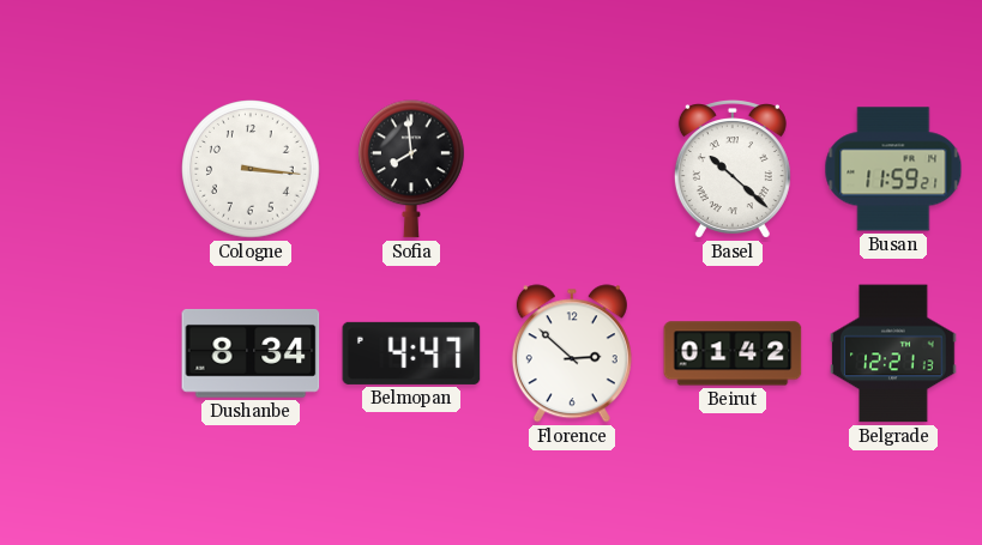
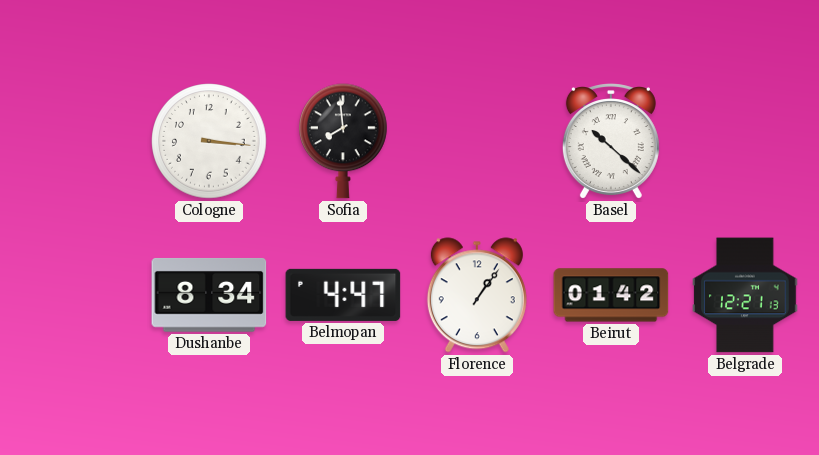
Busan: 11:59 -> none (893, 169)
Florence: 2:52 -> 1:06 (477, 295)
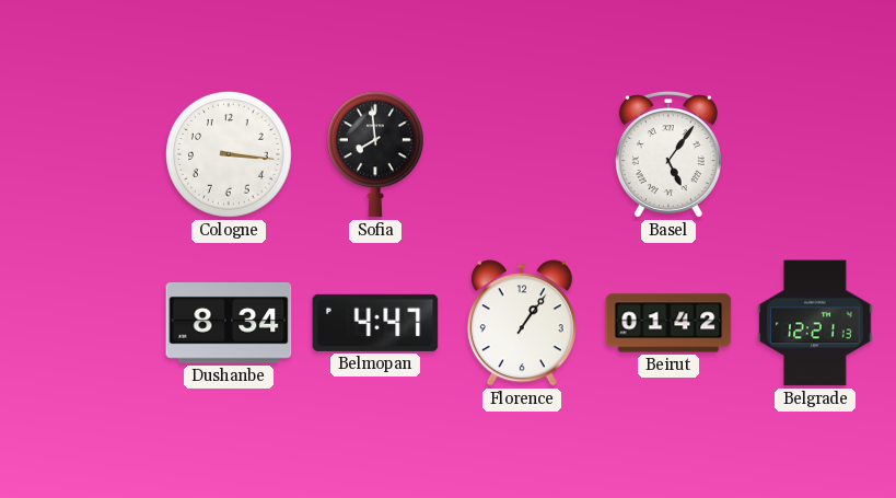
Basel: 10:22 -> 5:06 (668, 154)
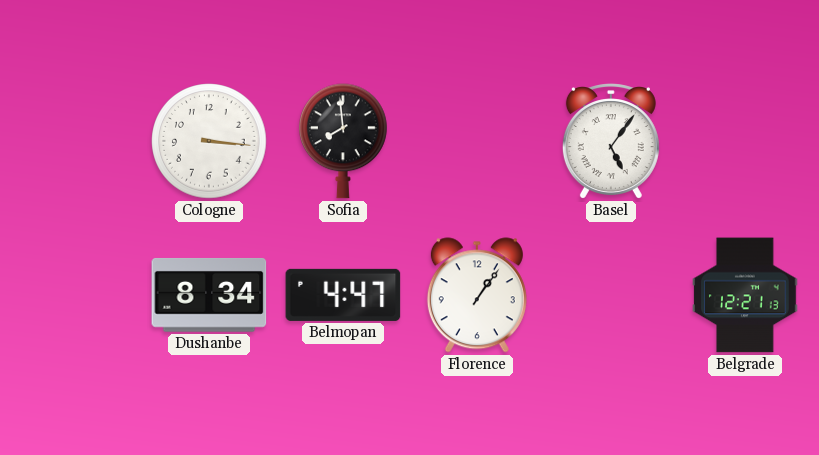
Beirut: 01:42 -> none (668, 323)
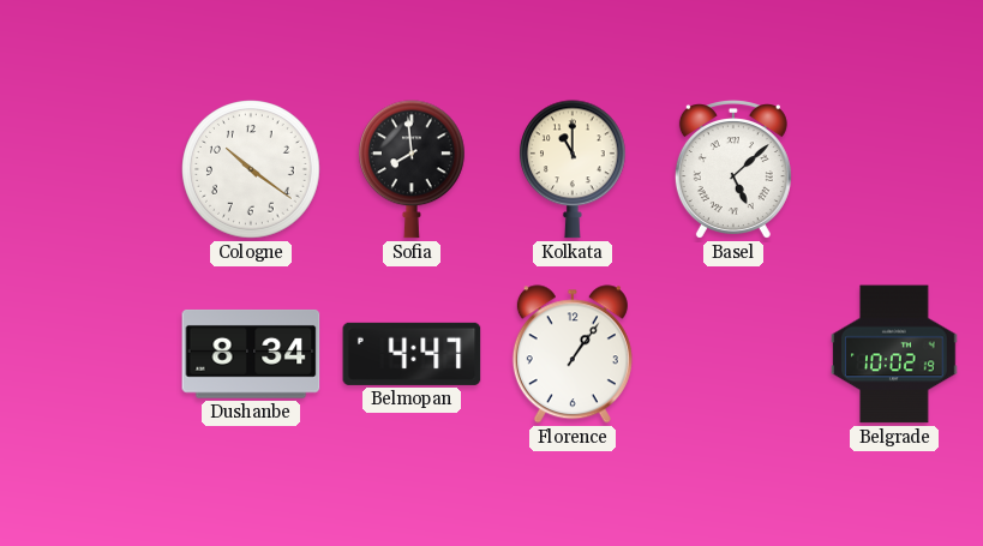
Cologne: 3:16 -> 10:21 (251, 169)
Kolkata: none -> 11:00 (574, 169)
Basel: 5:06 -> 5:08 (733, 169)
Belgrade: 12:21 -> 10:02 (894, 354)
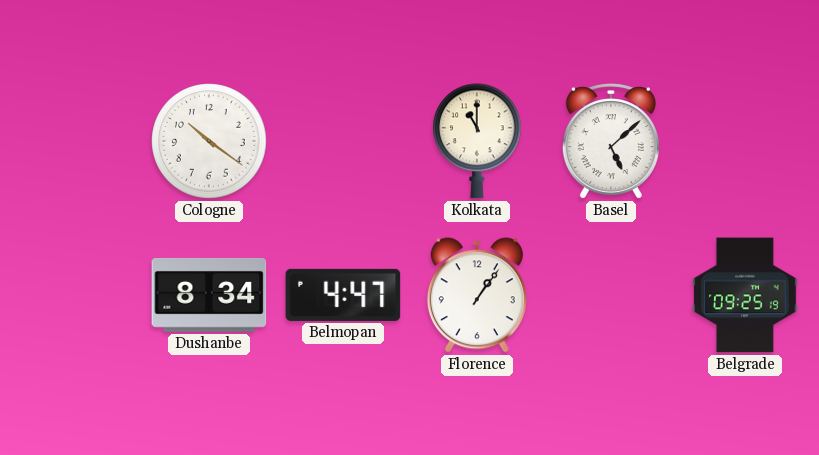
Sofia: 7:59 -> none (413, 169)
Belgrade: 10:02 -> 09:25 (745, 295)
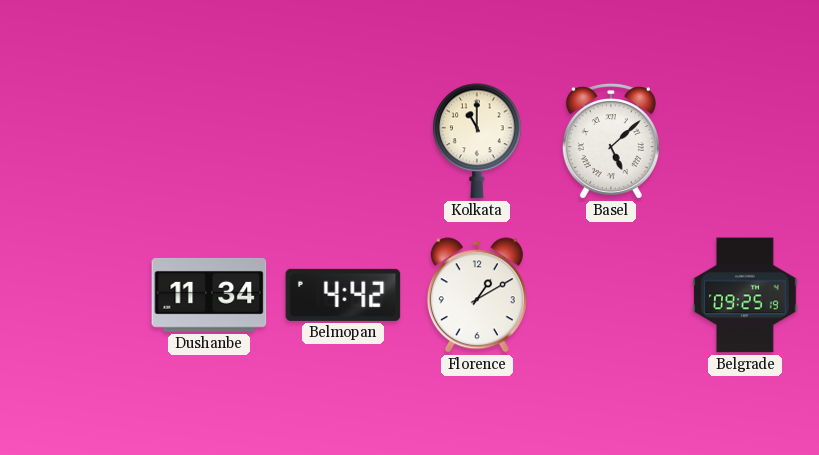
Cologne: 10:21 -> none (209, 141)
Dushanbe: 8:34 -> 11:34 (209, 295)
Belmopan: 4:47 -> 4:42 (343, 295)
Florence: 1:06 -> 1:10 (477, 295)
